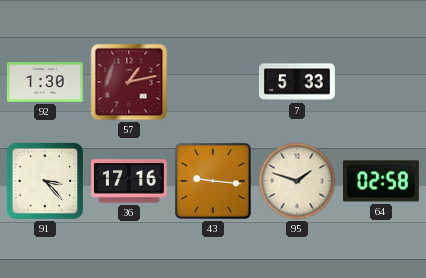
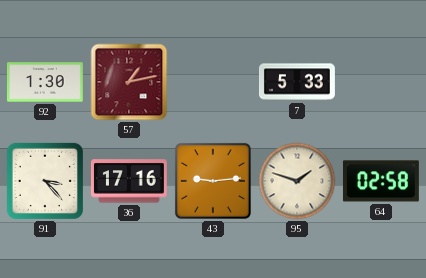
43: 9:16 -> 9:14 (213, 181)
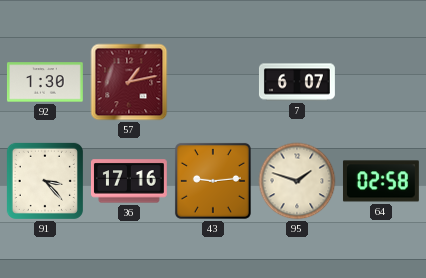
7: 5:33 -> 6:07 (297, 82)
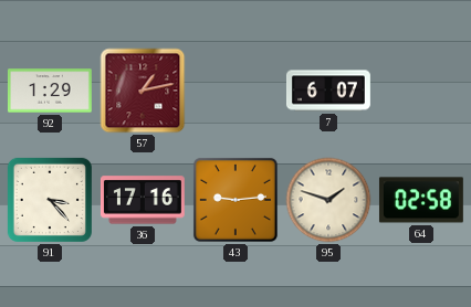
92: 1:30 -> 1:29 (50, 91)
